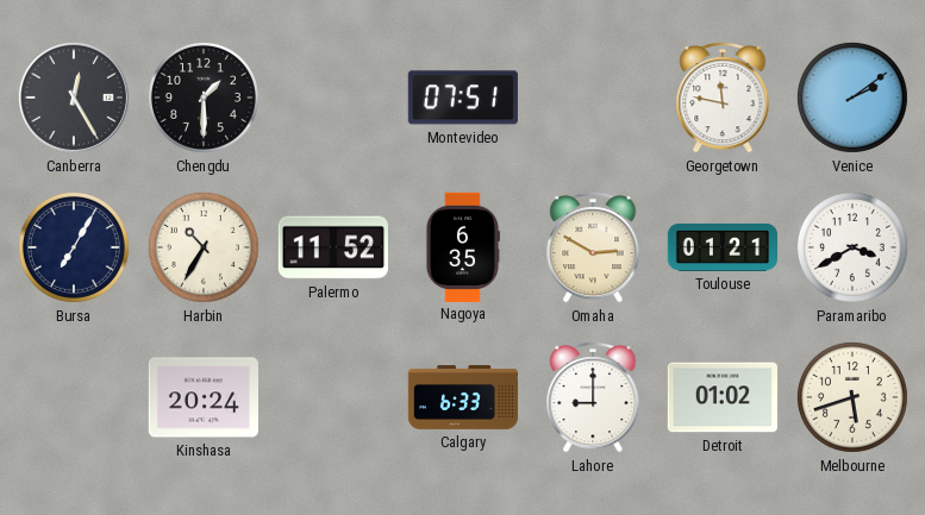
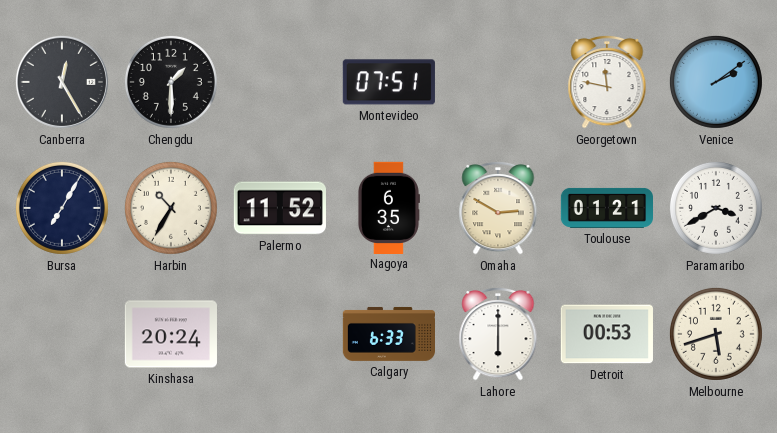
Lahore: 9:00 -> 6:00 (498, 334)
Detroit: 01:02 -> 00:53 (607, 334)
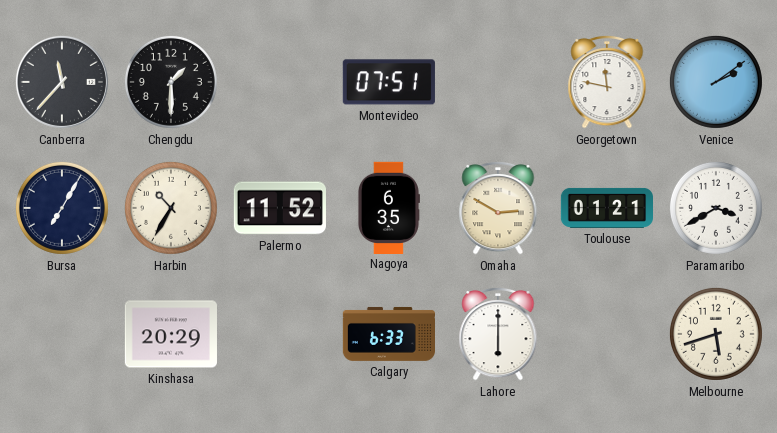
Canberra: 12:25 -> 11:37 (62, 82)
Kinshasa: 20:24 -> 20:29 (171, 334)
Detroit: 00:53 -> none (607, 334)
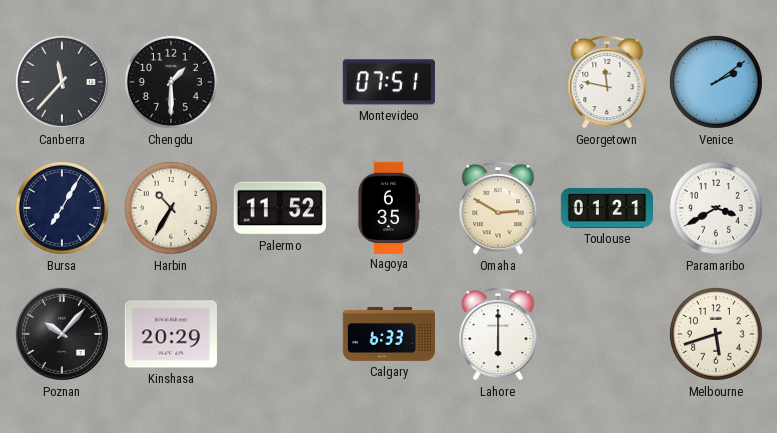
Poznan: none -> 10:07 (62, 334)
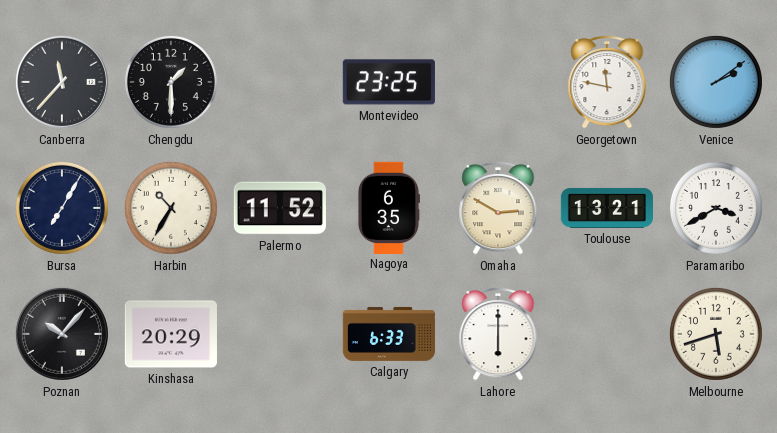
Montevideo: 07:51 -> 23:25 (389, 82)
Toulouse: 01:21 -> 13:21 (606, 208)
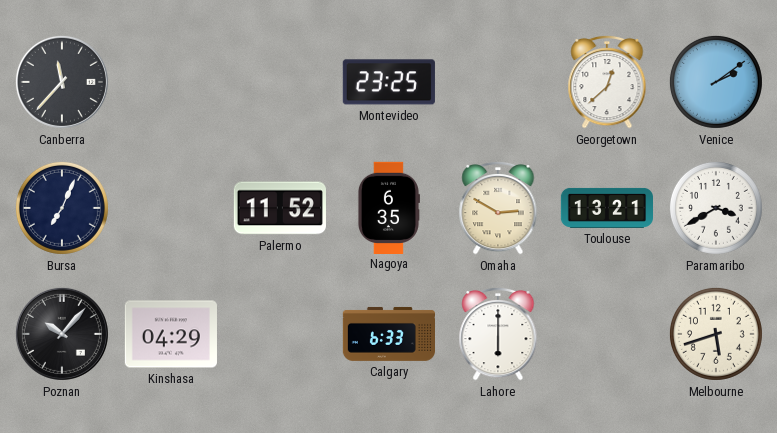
Chengdu: 1:30 -> none (171, 82)
Georgetown: 11:47 -> 12:38 (607, 82)
Bursa: 7:05 -> 7:04 (62, 208)
Harbin: 10:35 -> none (171, 208)
Kinshasa: 20:29 -> 04:29 (171, 334)
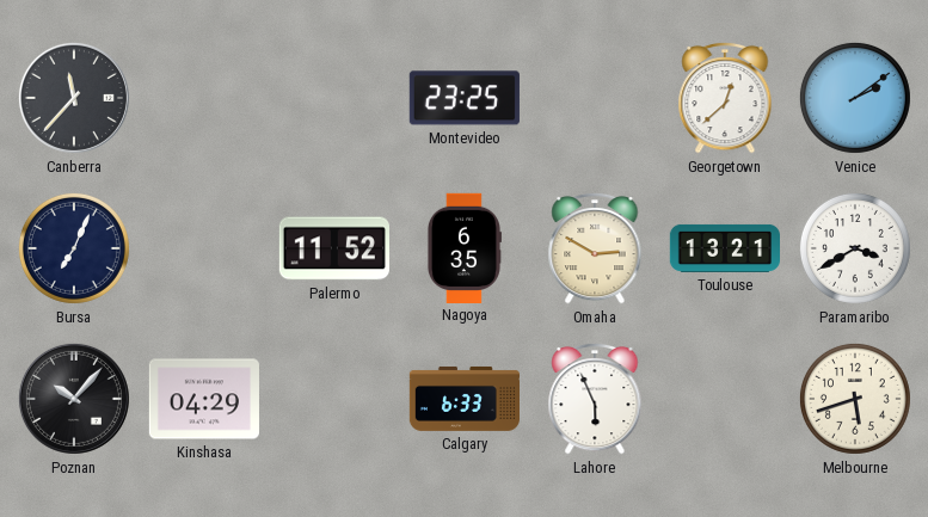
Lahore: 6:00 -> 5:56 (595, 399)
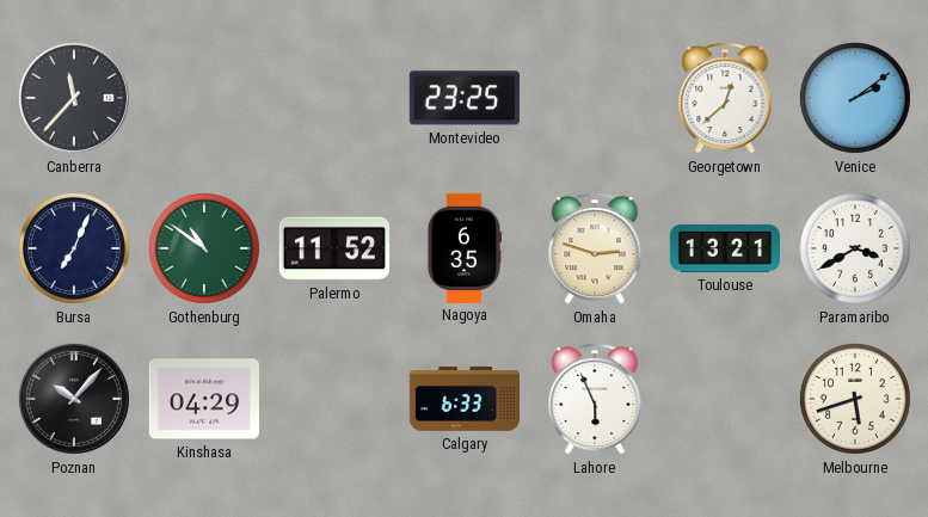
Gothenburg: none -> 10:51 (204, 248)
Omaha: 2:50 -> 2:48 (595, 248)
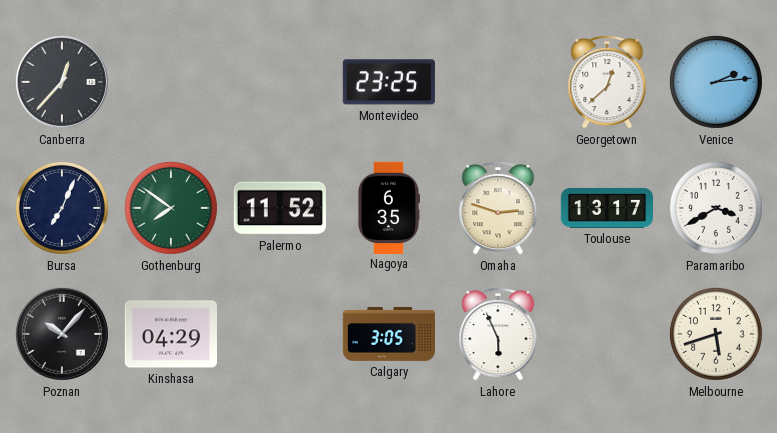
Canberra: 11:37 -> 12:37 (62, 82)
Venice: 2:09 -> 2:14 (716, 82)
Gothenburg: 10:51 -> 7:51 (171, 208)
Toulouse: 13:21 -> 13:17 (606, 208)
Calgary: 6:33 -> 3:05 (388, 334)
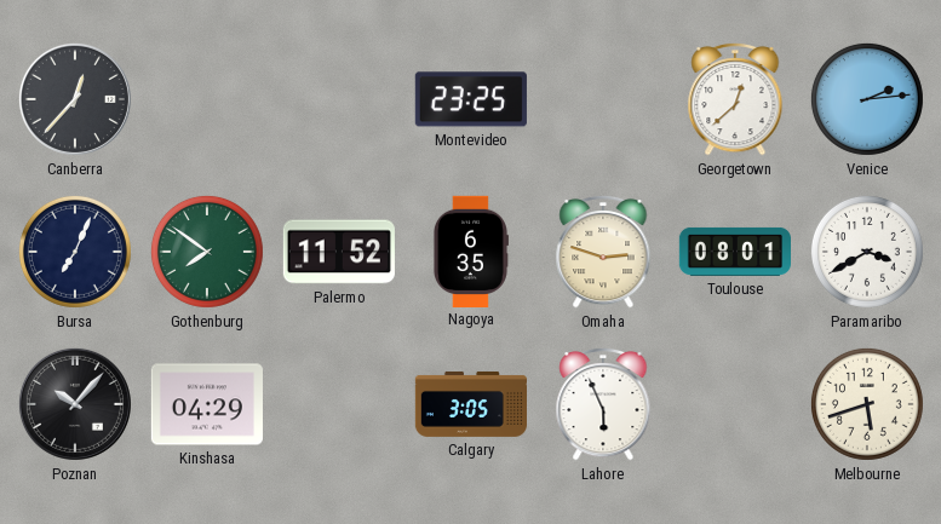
Toulouse: 13:17 -> 08:01 (734, 252)
